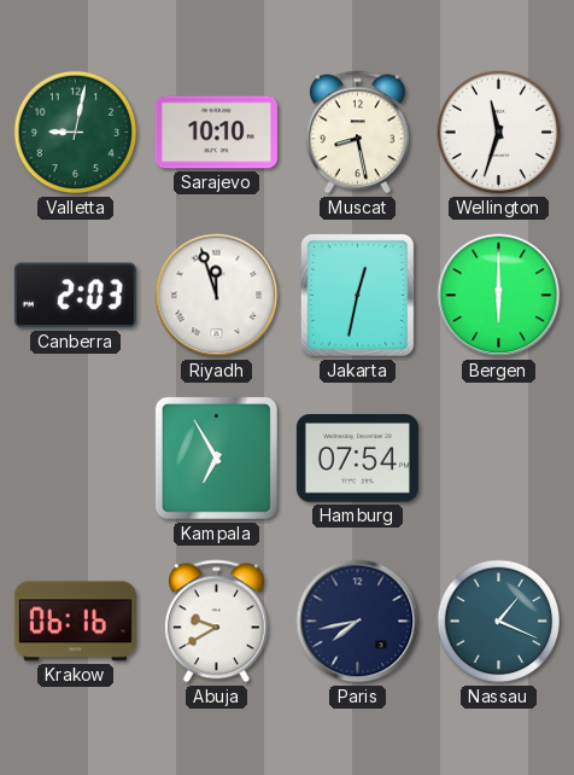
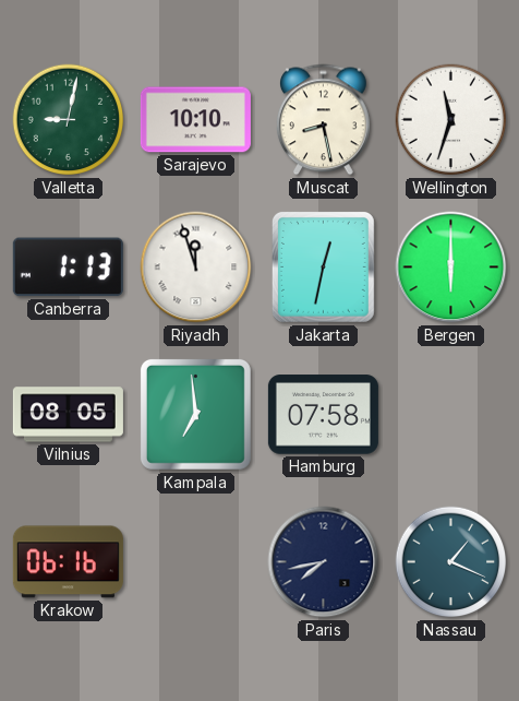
Canberra: 2:03 -> 1:13 (68, 268)
Vilnius: none -> 08:05 (68, 415)
Kampala: 6:55 -> 6:59 (195, 414)
Hamburg: 07:54 -> 07:58 (323, 415)
Abuja: 9:40 -> none (217, 622)
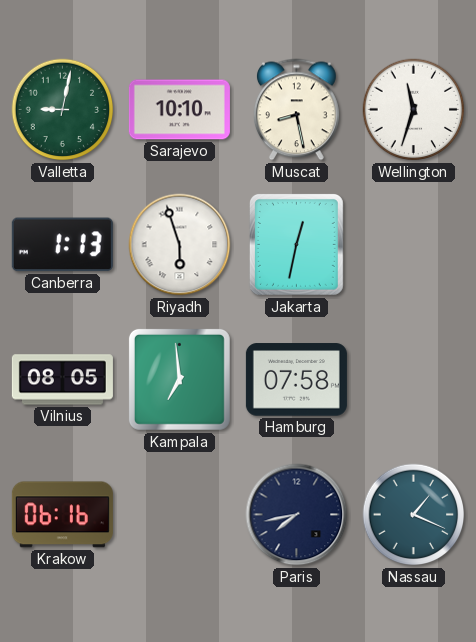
Riyadh: 11:57 -> 5:57 (180, 245)
Bergen: 6:00 -> none (451, 268)
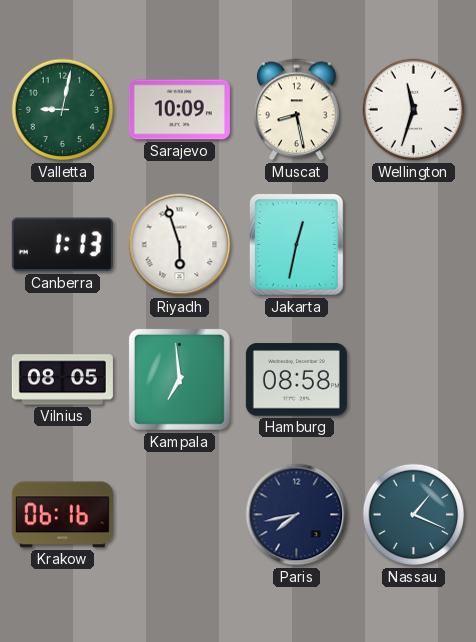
Sarajevo: 10:10 -> 10:09 (179, 110)
Hamburg: 07:58 -> 08:58 (296, 380)
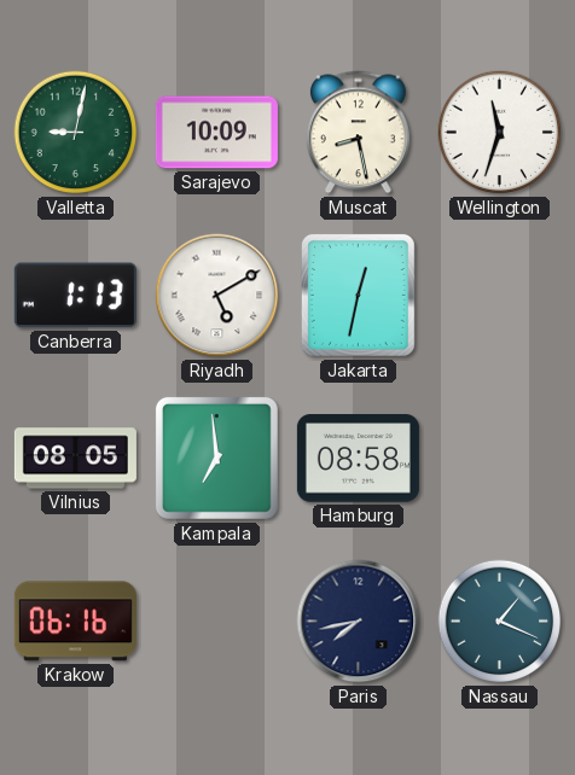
Riyadh: 5:57 -> 5:10 (217, 296)
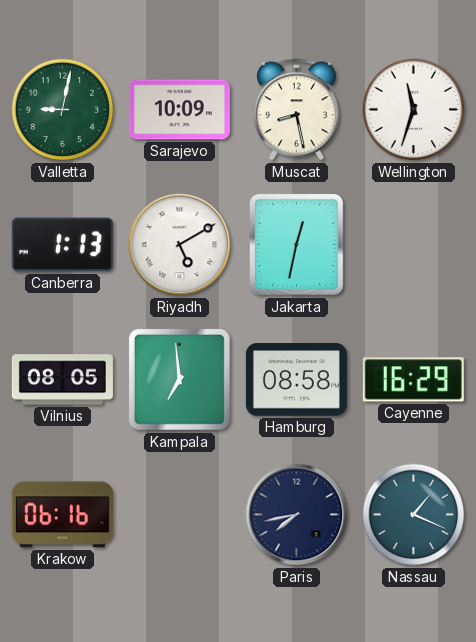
Cayenne: none -> 16:29 (413, 380)
